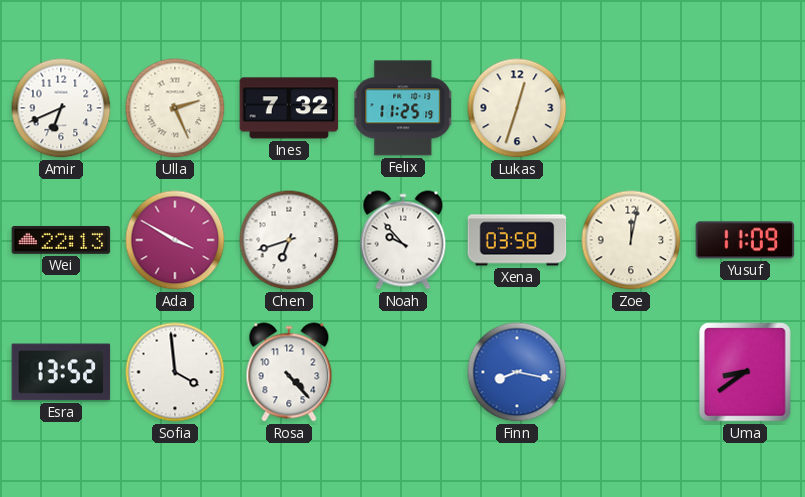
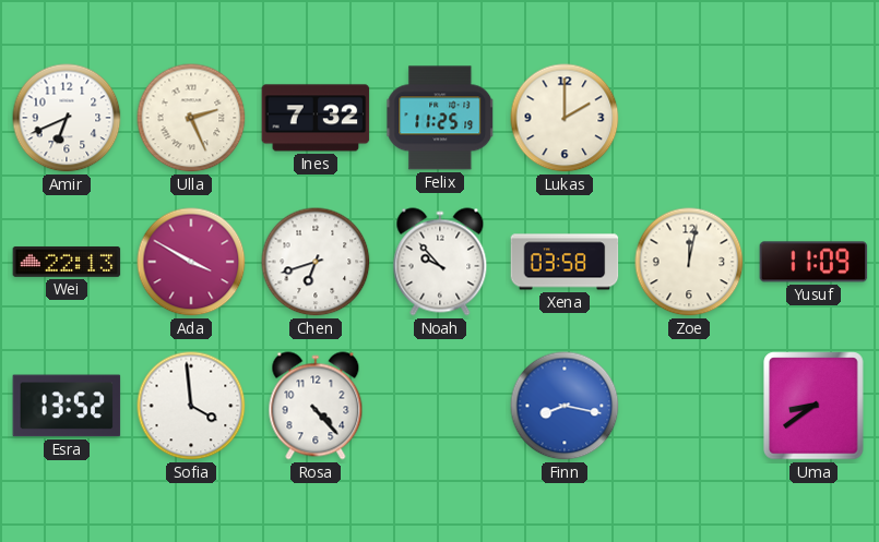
Lukas: 12:33 -> 2:00 (565, 118)
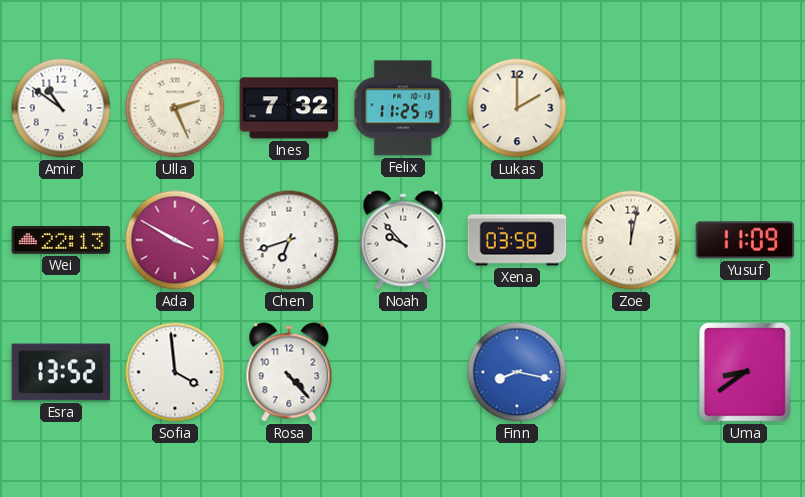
Amir: 6:41 -> 10:51 (61, 108)
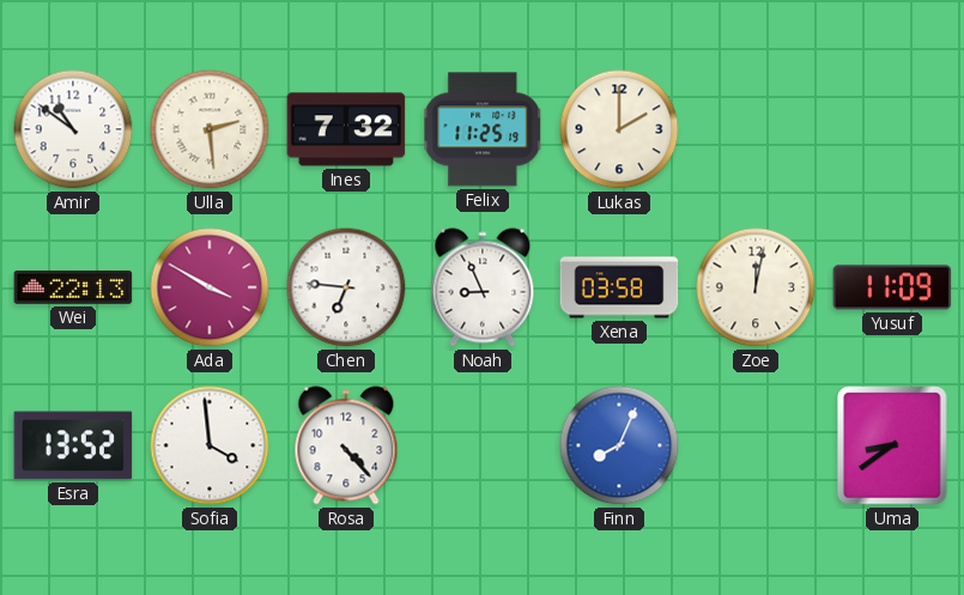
Ulla: 2:26 -> 2:29 (210, 129)
Chen: 6:42 -> 6:46 (346, 287)
Noah: 9:53 -> 8:56 (483, 287)
Finn: 8:17 -> 8:04 (619, 445)
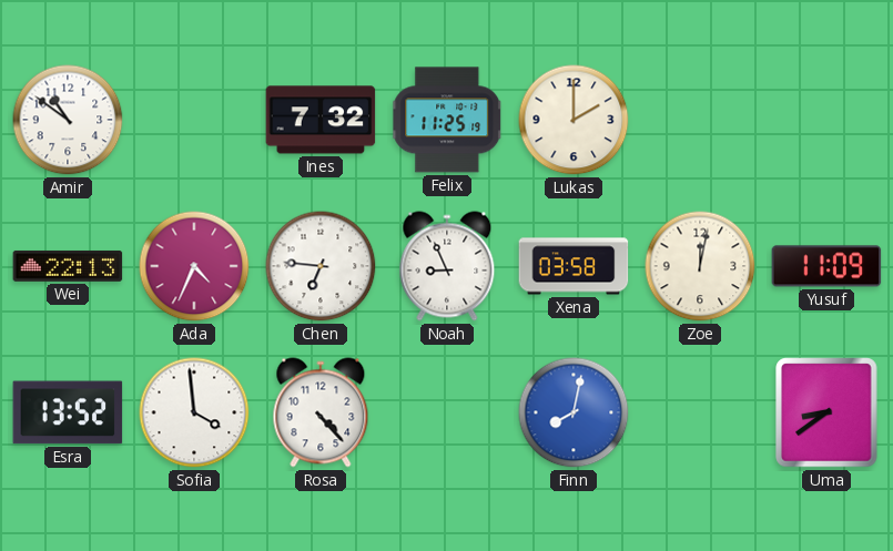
Ulla: 2:29 -> none (210, 129)
Ada: 3:50 -> 4:34 (194, 266)
Finn: 8:04 -> 8:02 (574, 412)
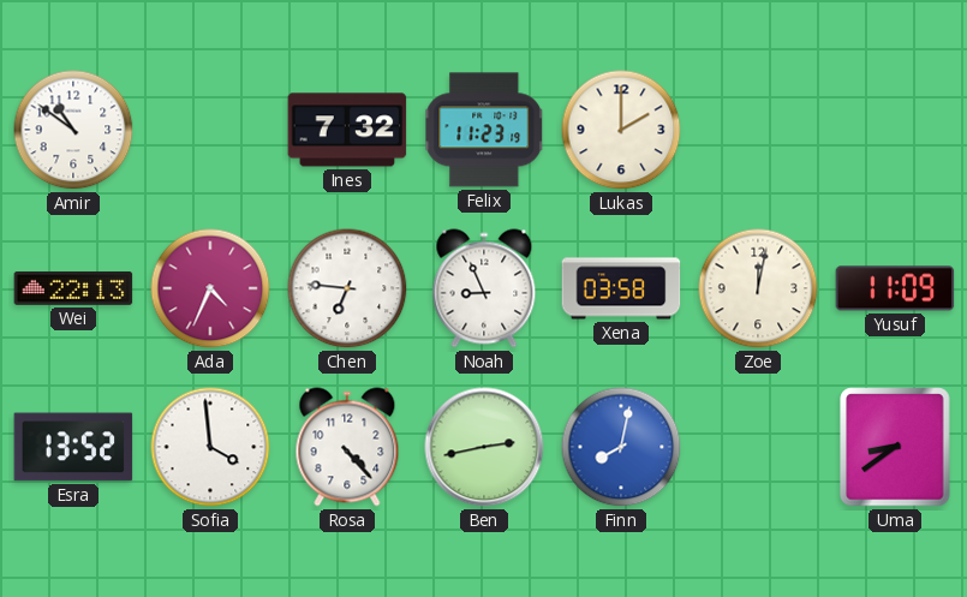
Felix: 11:25 -> 11:23 (484, 130)
Ben: none -> 2:43 (484, 447)
